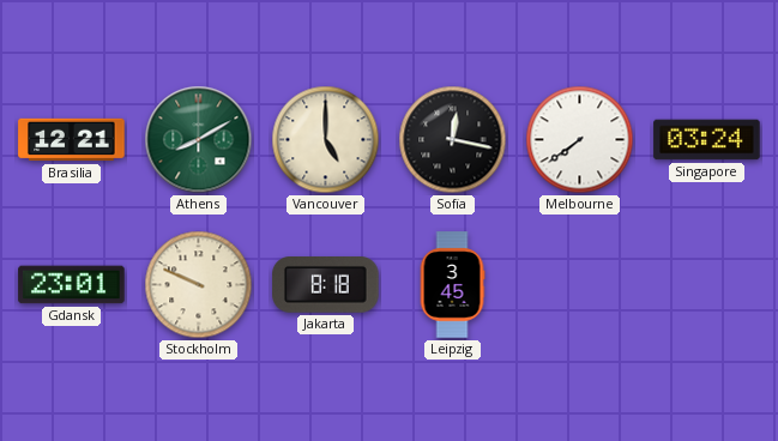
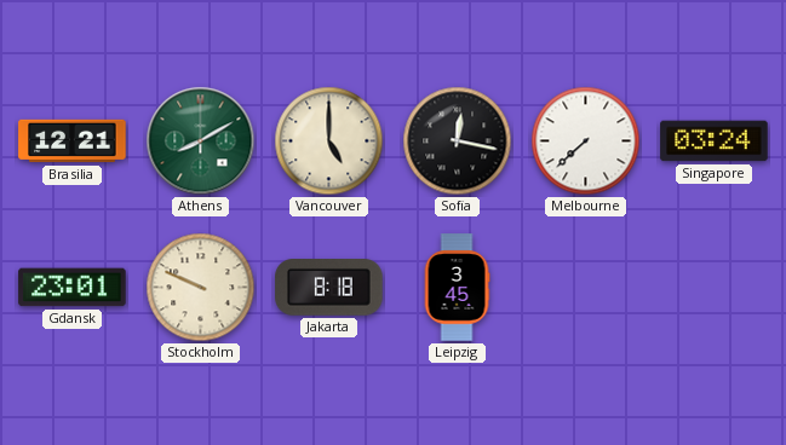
Melbourne: 7:39 -> 7:38 (586, 141)
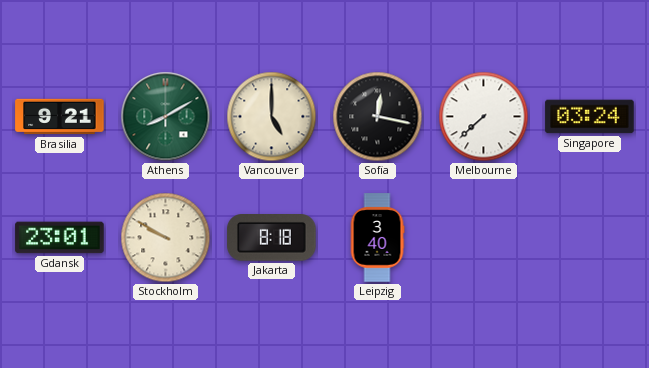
Brasilia: 12:21 -> 9:21 (60, 117)
Stockholm: 9:49 -> 9:50 (166, 238)
Leipzig: 3:45 -> 3:40 (377, 238)
